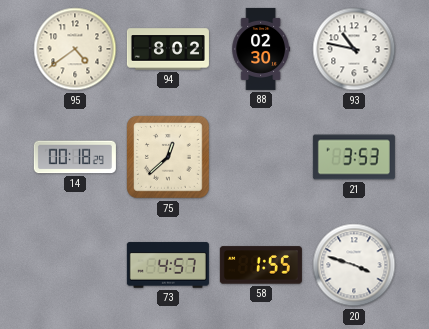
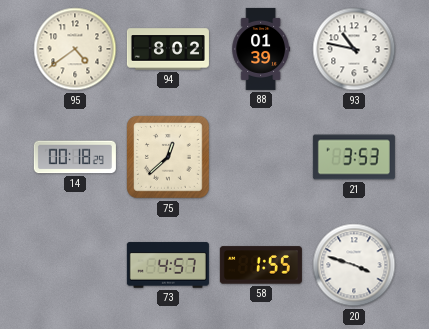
88: 02:30 -> 01:39 (261, 49)
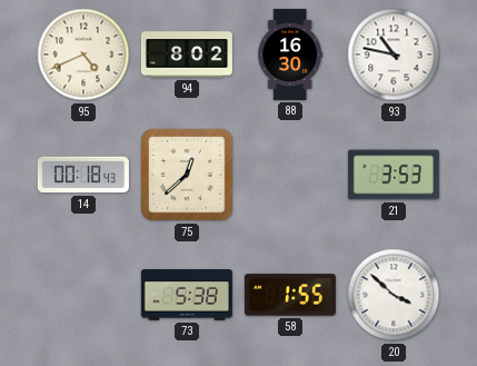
95: 4:39 -> 4:41 (83, 55)
88: 01:39 -> 16:30 (290, 55)
14: 00:18:29 -> 00:18:43 (83, 175)
73: 4:57 -> 5:38 (187, 295)
20: 3:48 -> 3:52 (394, 295)
